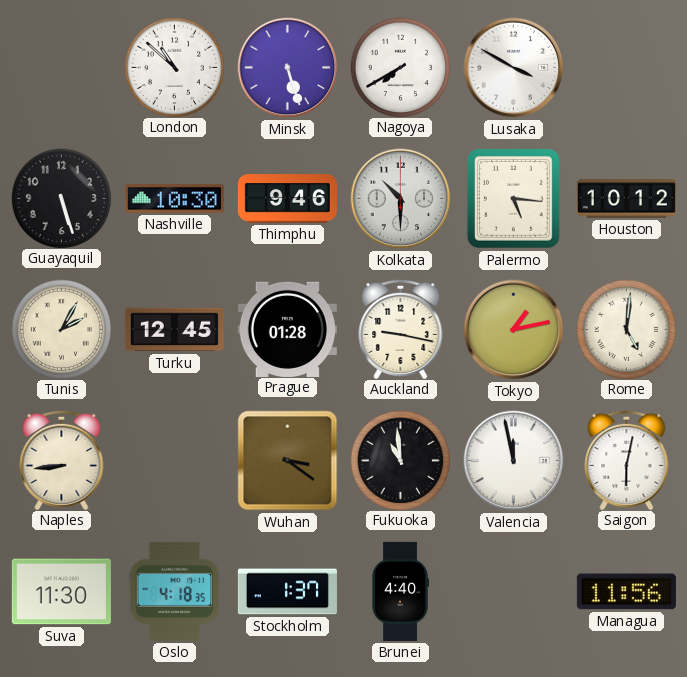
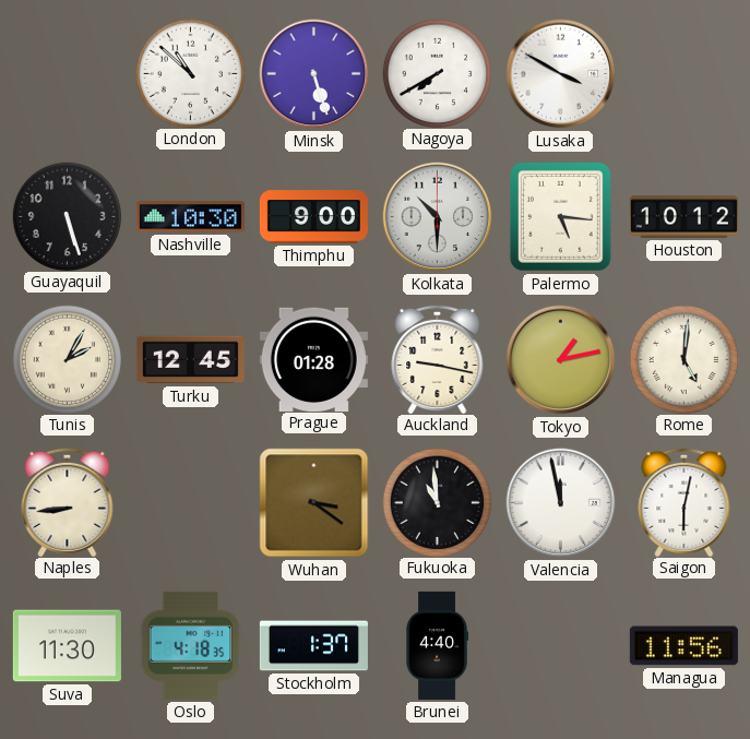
Thimphu: 9:46 -> 9:00 (313, 217)
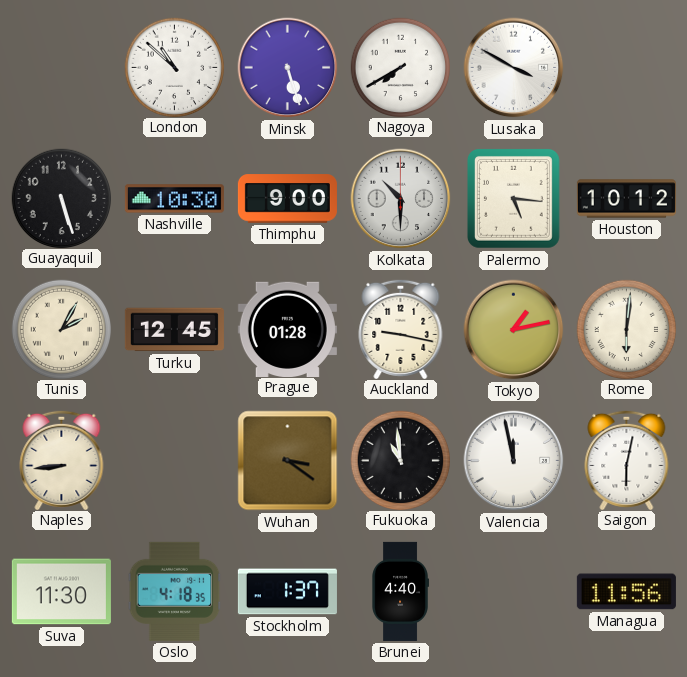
Rome: 5:01 -> 6:01 (626, 329)
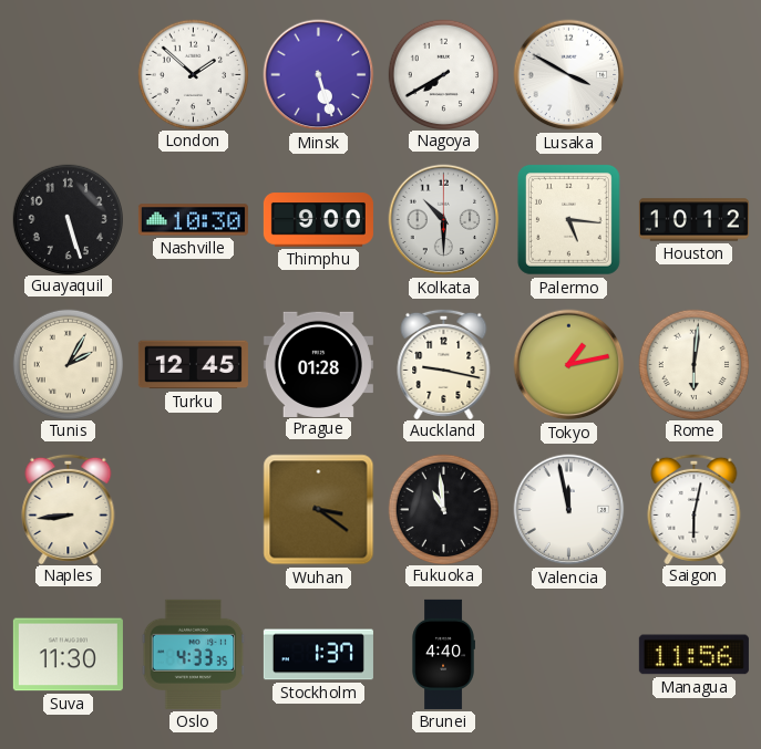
London: 10:52 -> 1:52 (193, 74)
Oslo: 4:18 -> 4:33 (194, 654)
